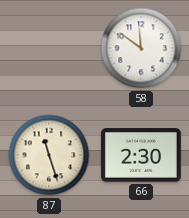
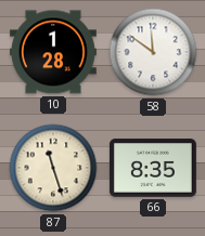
10: none -> 1:28 (53, 52)
66: 2:30 -> 8:35 (153, 168)
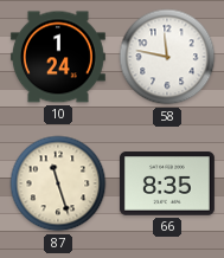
10: 1:28 -> 1:24 (58, 57)
58: 11:51 -> 11:47 (167, 57)
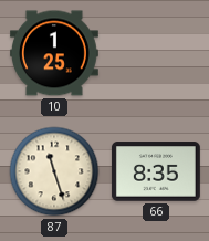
10: 1:24 -> 1:25 (54, 53)
58: 11:47 -> none (167, 57)
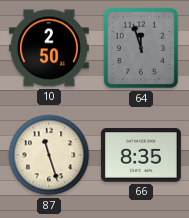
10: 1:25 -> 2:50 (49, 48)
64: none -> 11:57 (141, 48)
